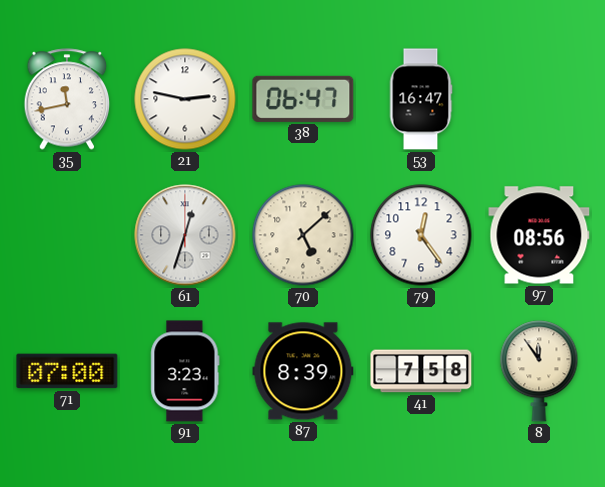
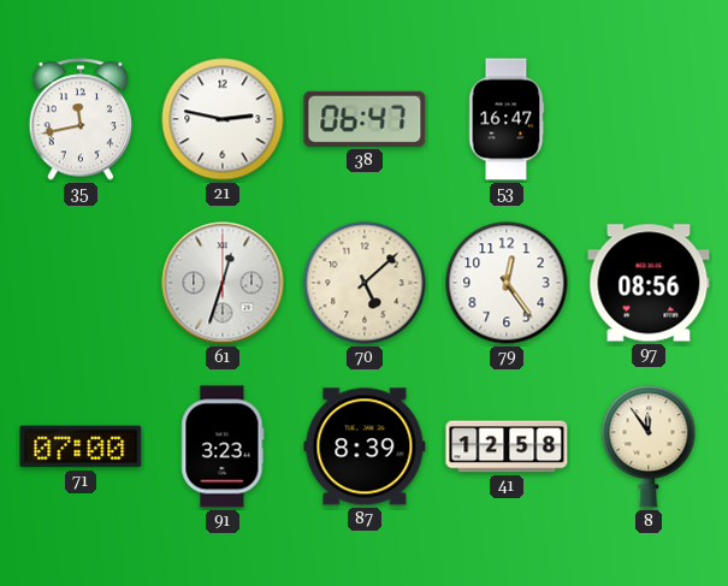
41: 7:58 -> 12:58 (507, 446)
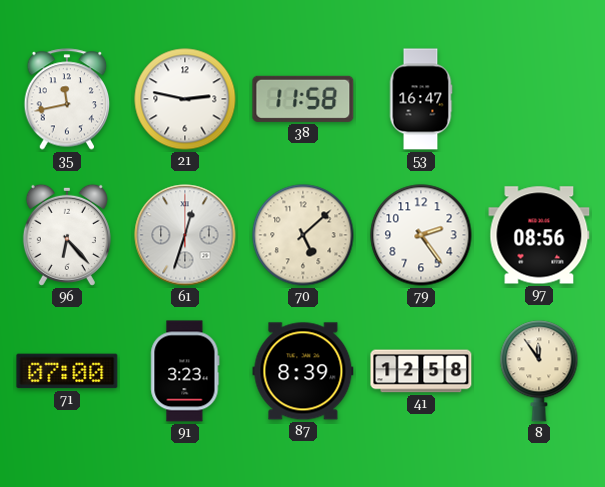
38: 06:47 -> 11:58 (303, 99)
96: none -> 6:23 (67, 235)
79: 12:24 -> 2:24 (421, 235)
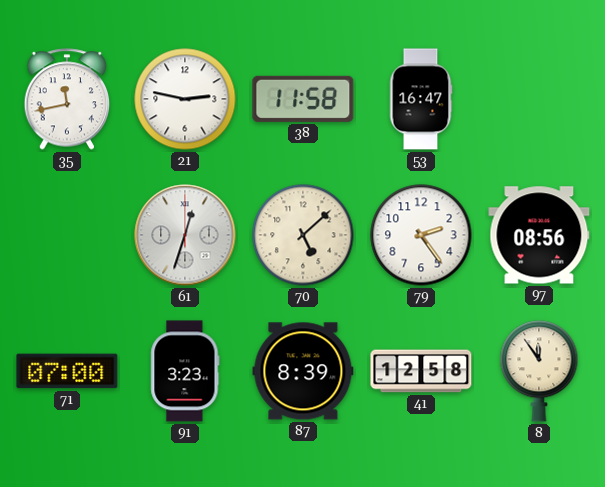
96: 6:23 -> none (67, 235)
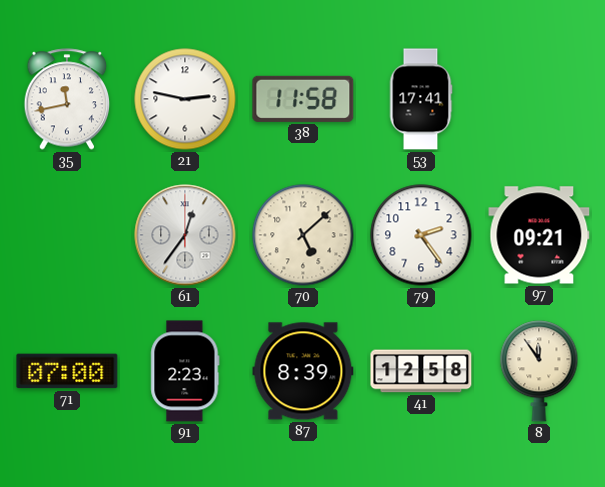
53: 16:47 -> 17:41 (421, 99)
61: 12:33 -> 12:36 (185, 235)
97: 08:56 -> 09:21 (539, 235)
91: 3:23 -> 2:23 (185, 371)
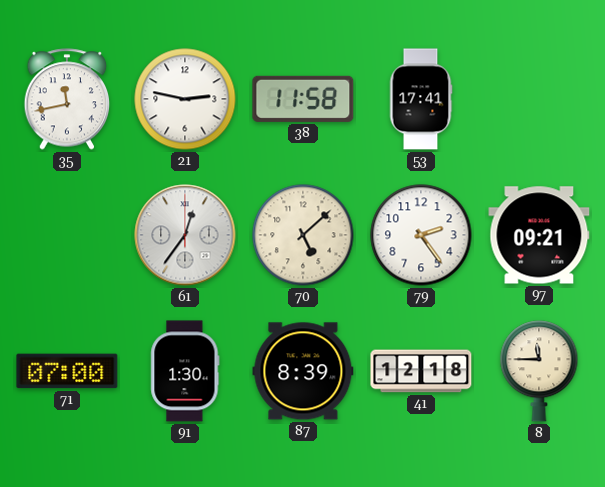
91: 2:23 -> 1:30 (185, 371)
41: 12:58 -> 12:18 (421, 371)
8: 11:54 -> 11:45 (539, 371)
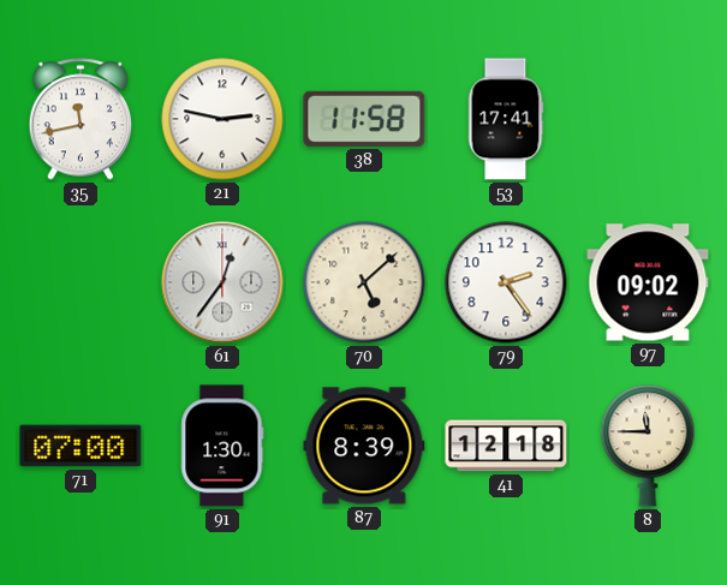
97: 09:21 -> 09:02 (648, 282)
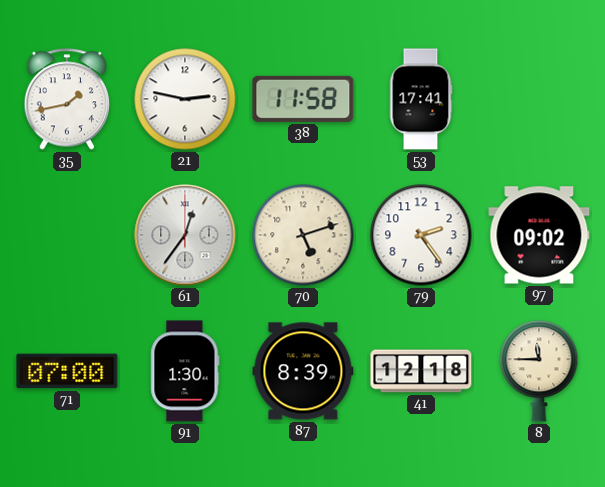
35: 11:43 -> 1:43 (67, 99)
70: 5:08 -> 5:12 (303, 235)
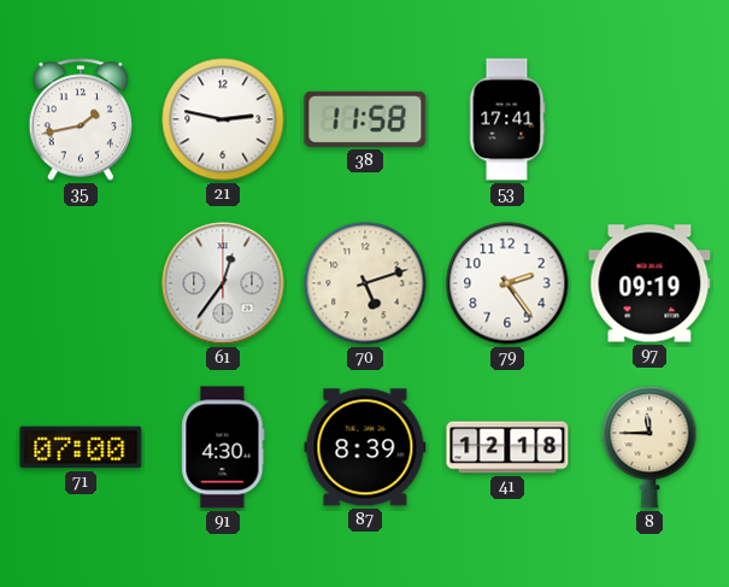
97: 09:02 -> 09:19 (649, 283)
91: 1:30 -> 4:30 (223, 447)
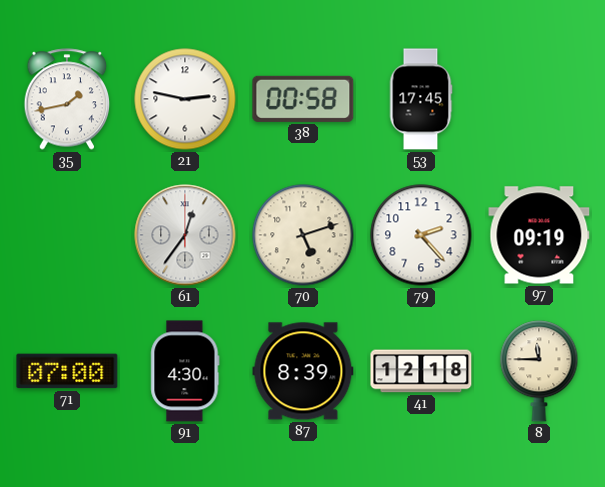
38: 11:58 -> 00:58 (303, 99)
53: 17:41 -> 17:45 (421, 99)
79: 2:24 -> 2:23 (421, 235)
